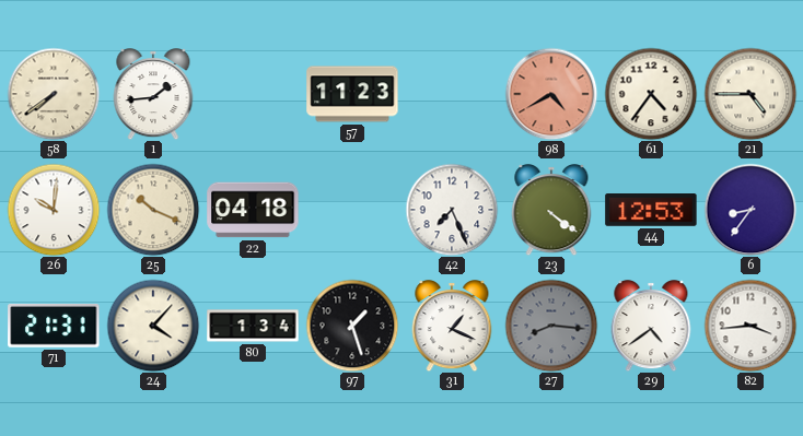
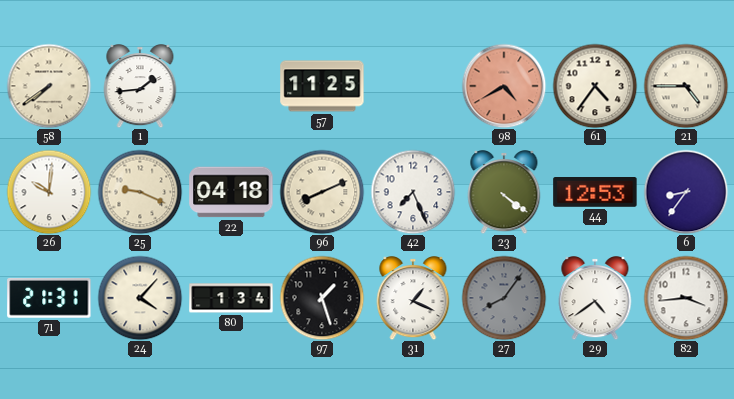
57: 11:23 -> 11:25 (322, 86)
25: 10:19 -> 9:19 (140, 192)
96: none -> 8:11 (322, 192)
27: 8:16 -> 8:06 (504, 298)
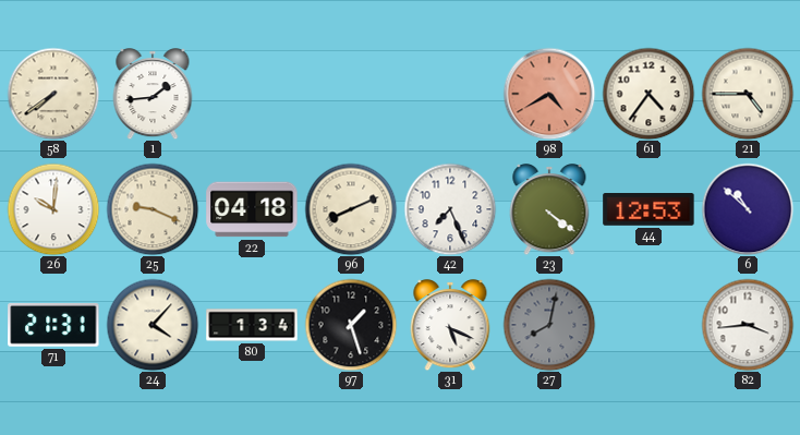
57: 11:25 -> none (322, 86)
6: 8:36 -> 10:52 (748, 209)
31: 1:19 -> 5:19 (450, 326)
27: 8:06 -> 8:02 (549, 325)
29: 4:39 -> none (595, 299)
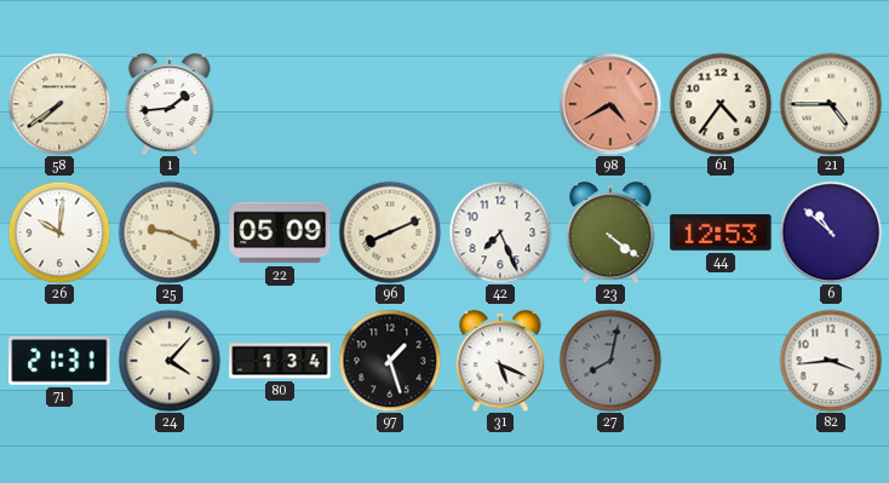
22: 04:18 -> 05:09 (280, 232)
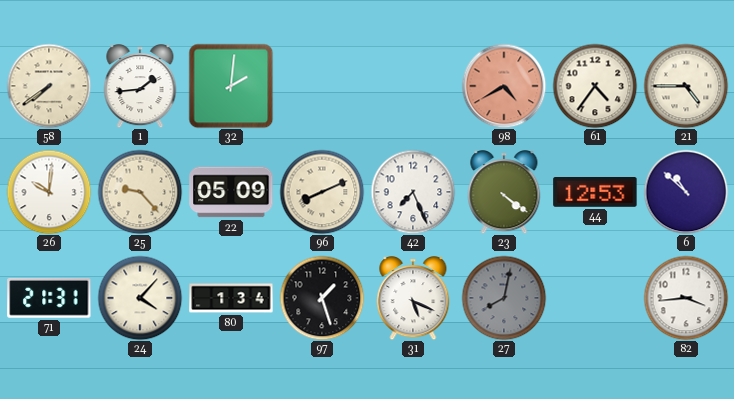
32: none -> 2:01 (231, 86)
25: 9:19 -> 9:23 (140, 192)
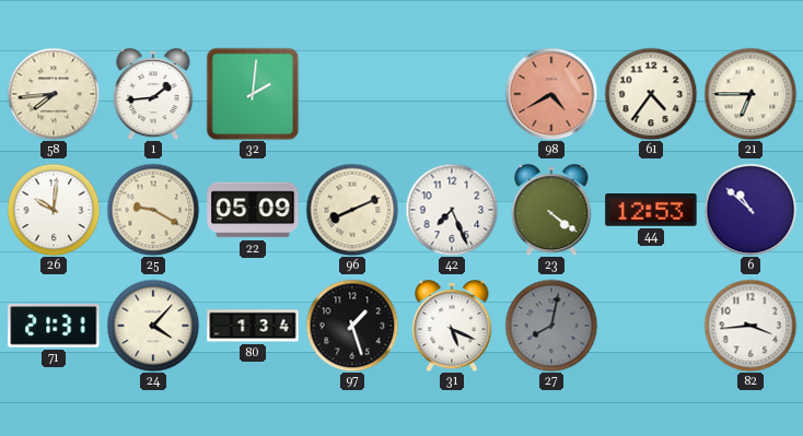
58: 7:39 -> 7:44 (54, 94)
21: 4:45 -> 6:45 (750, 94)
25: 9:23 -> 9:20 (153, 210)
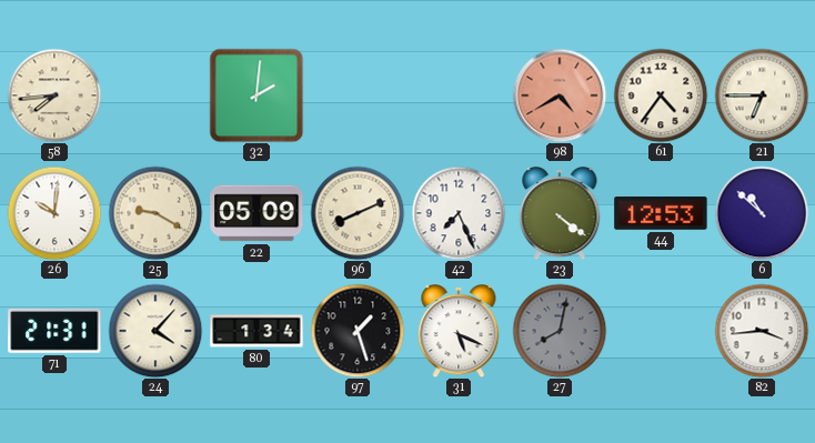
1: 1:44 -> none (153, 95)
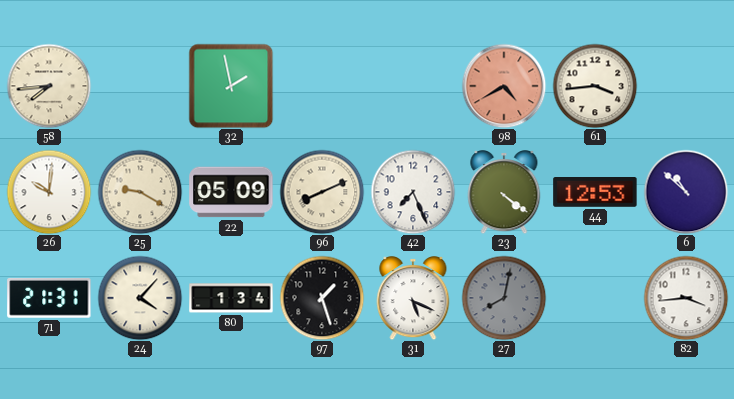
32: 2:01 -> 1:58 (231, 86)
61: 4:36 -> 3:44 (595, 86)
21: 6:45 -> none (762, 95)
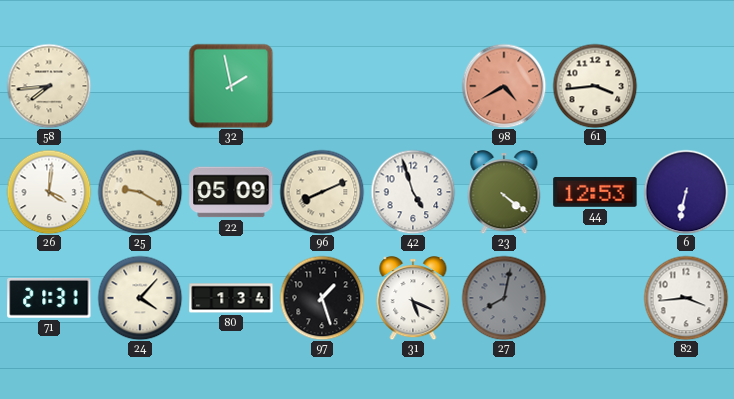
26: 10:01 -> 4:01 (49, 192)
42: 7:26 -> 4:57 (413, 192)
6: 10:52 -> 6:32 (686, 192)
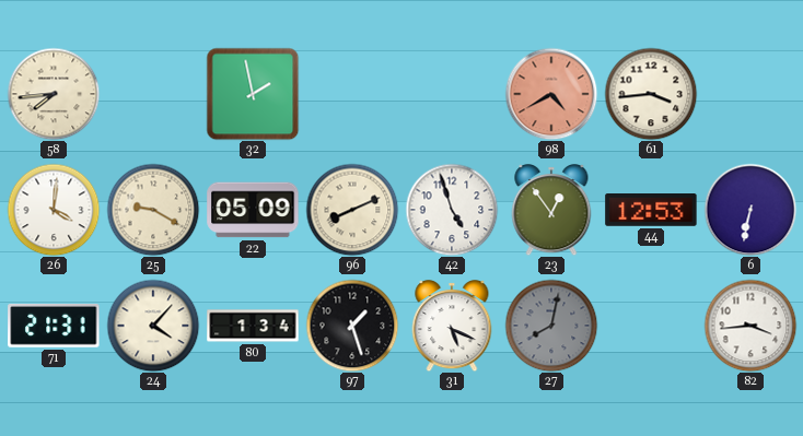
23: 4:21 -> 12:54 (551, 211)
